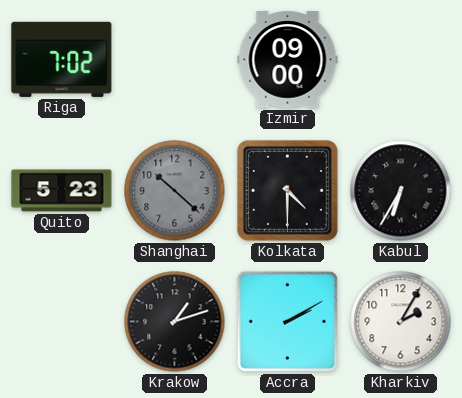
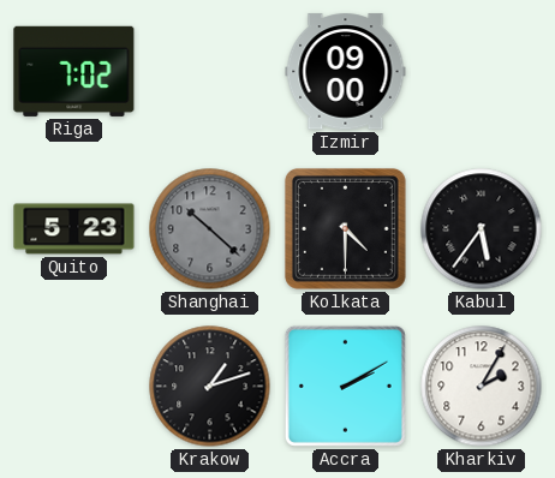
Kabul: 6:35 -> 5:36 (482, 229)
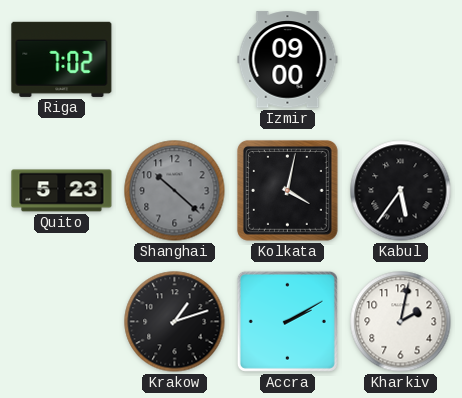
Kolkata: 4:30 -> 4:02 (287, 190)
Kharkiv: 2:05 -> 2:02 (401, 322)
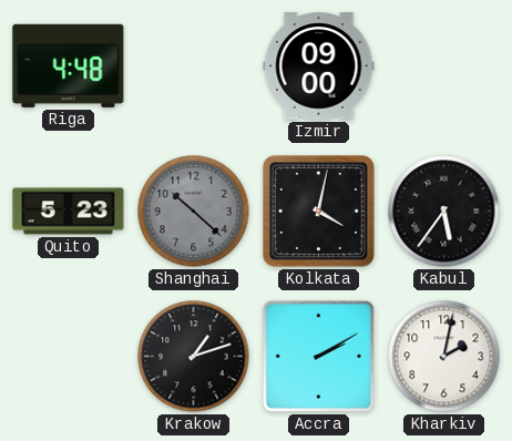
Riga: 7:02 -> 4:48 (69, 65)
